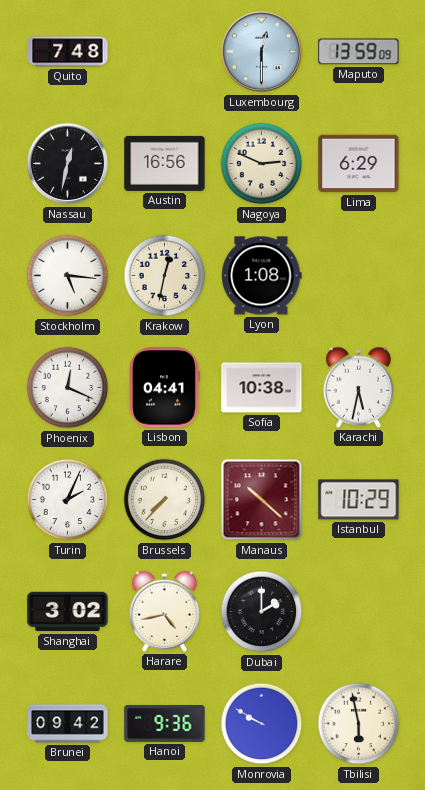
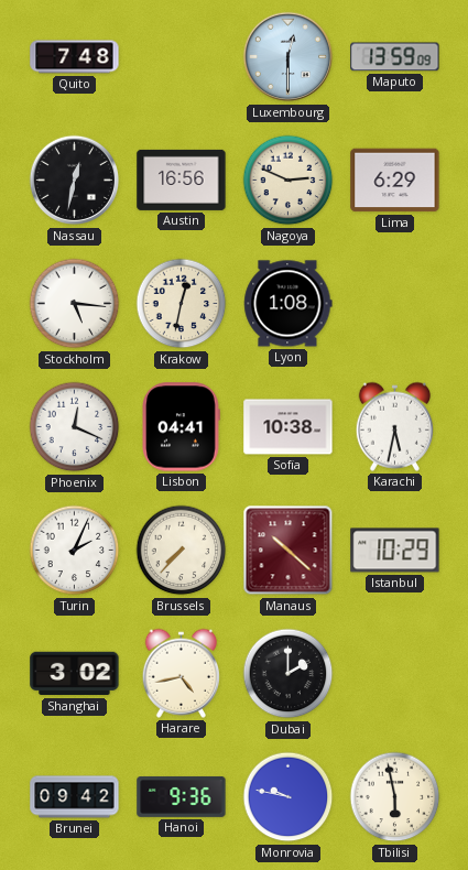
Monrovia: 9:50 -> 9:47 (289, 797)
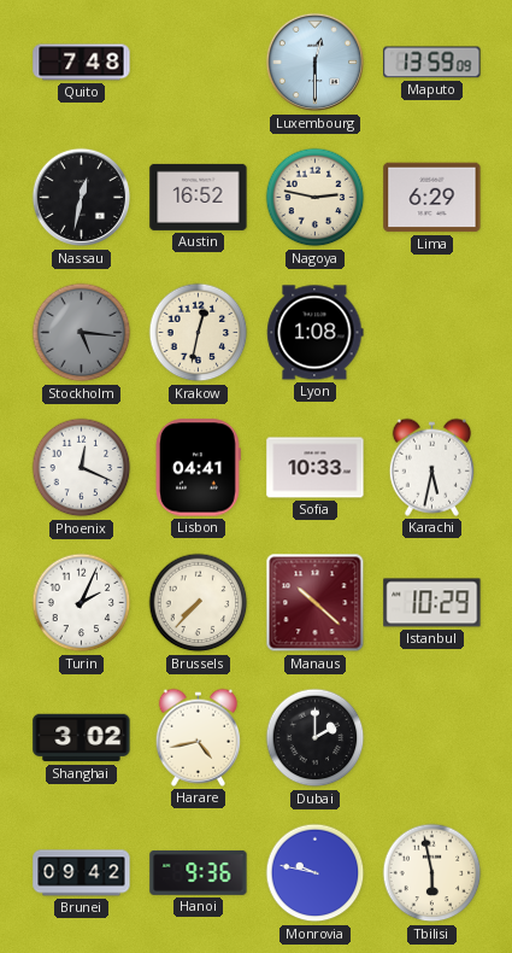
Austin: 16:56 -> 16:52 (199, 197)
Nagoya: 2:49 -> 2:47 (316, 198)
Stockholm dial: white -> grey (82, 333)
Sofia: 10:38 -> 10:33 (316, 468)
